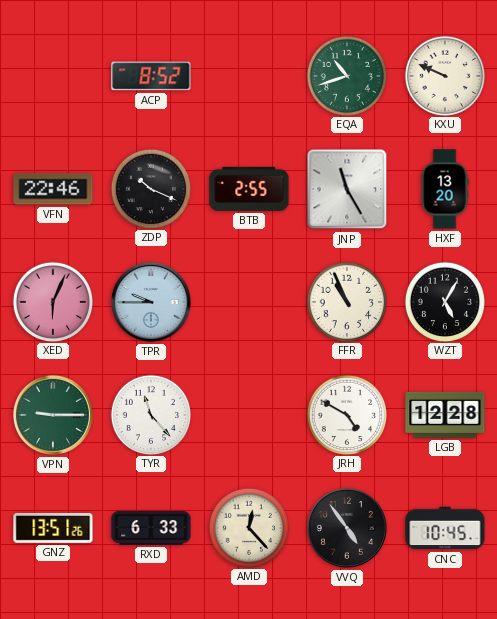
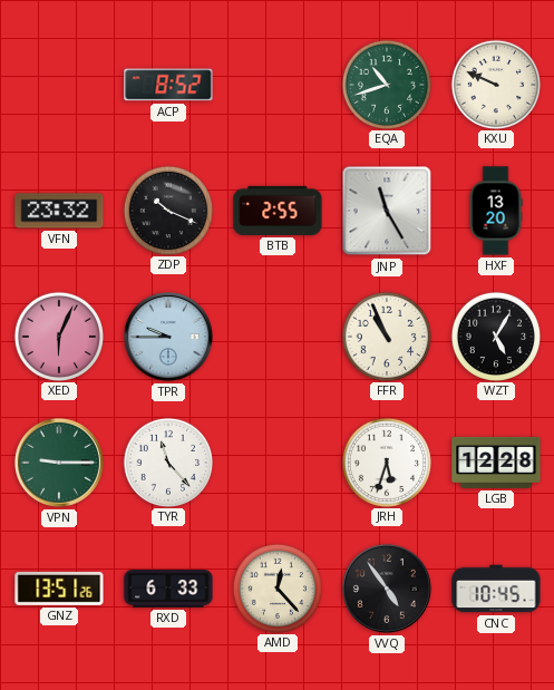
VFN: 22:46 -> 23:32 (59, 211)
JRH: 4:50 -> 5:33 (386, 461)
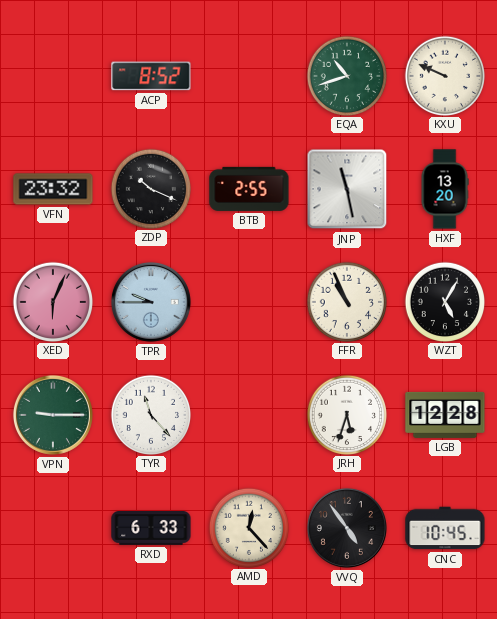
JNP: 11:25 -> 11:28 (347, 189)
GNZ: 13:51 -> none (59, 589)
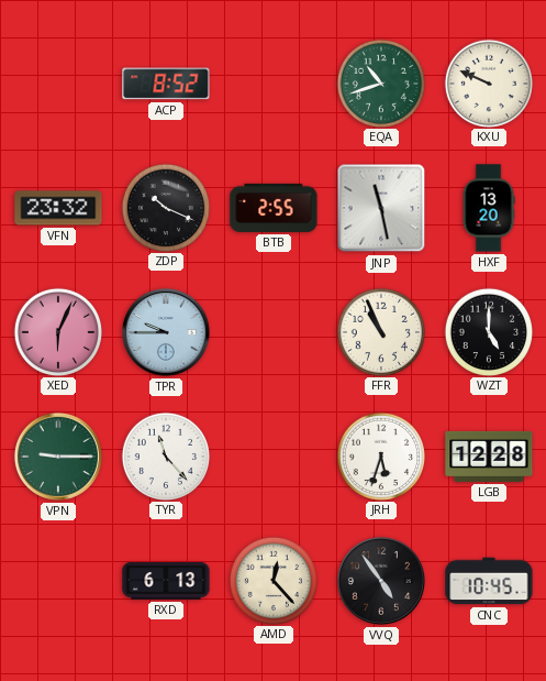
WZT: 5:05 -> 5:00 (488, 331)
RXD: 6:33 -> 6:13 (166, 582)
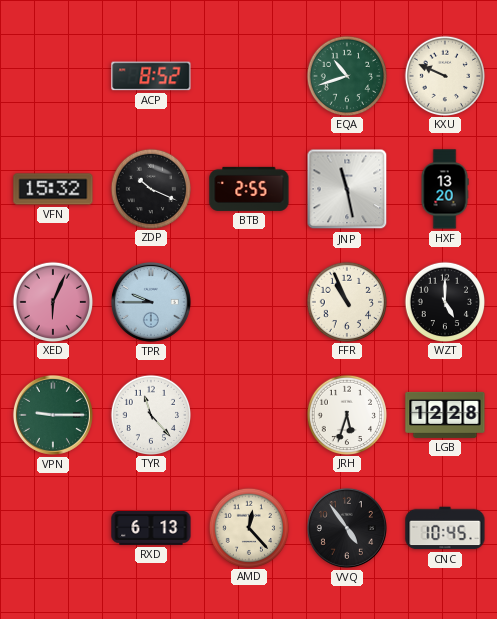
VFN: 23:32 -> 15:32 (53, 189)
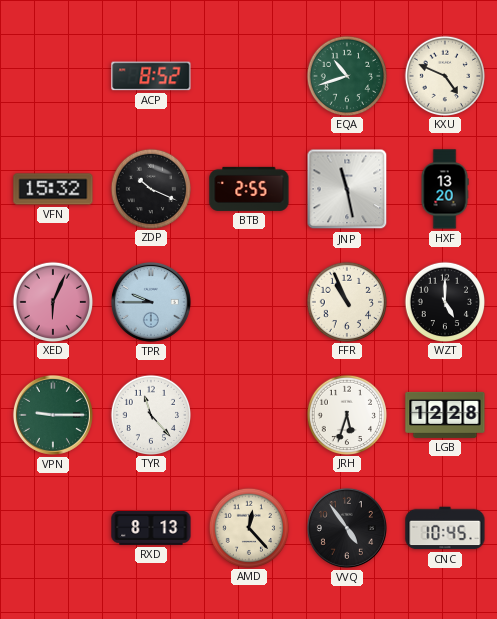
KXU: 9:49 -> 4:49 (444, 75)
RXD: 6:13 -> 8:13 (151, 529)
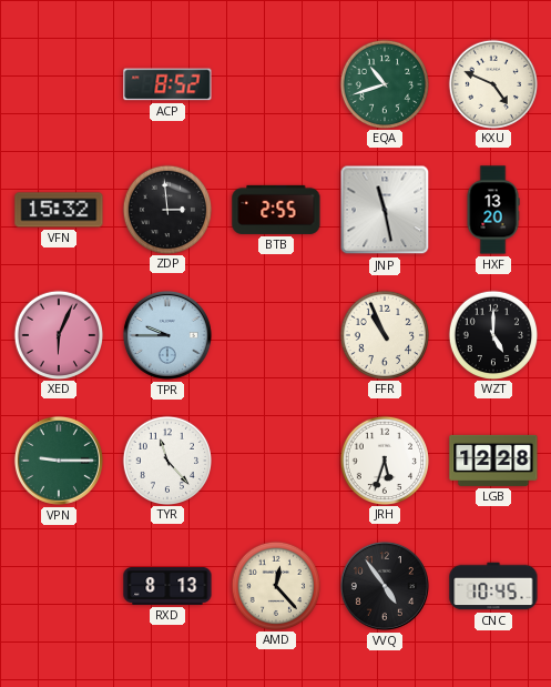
ZDP: 10:19 -> 2:59 (166, 209)
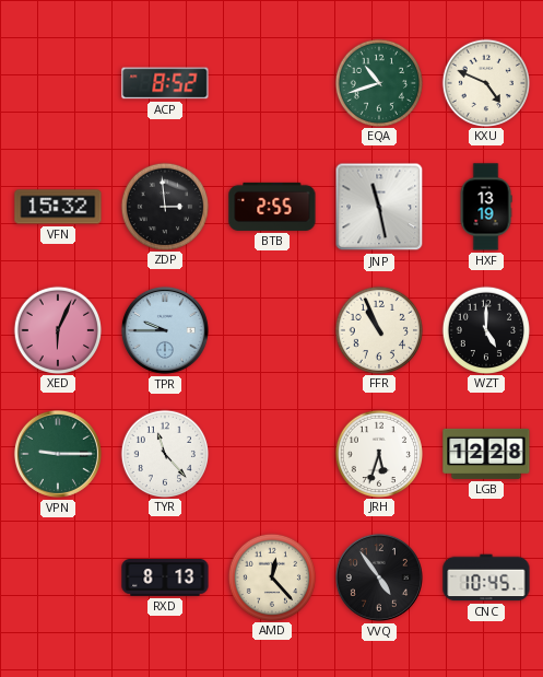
HXF: 13:20 -> 13:19 (486, 207)
